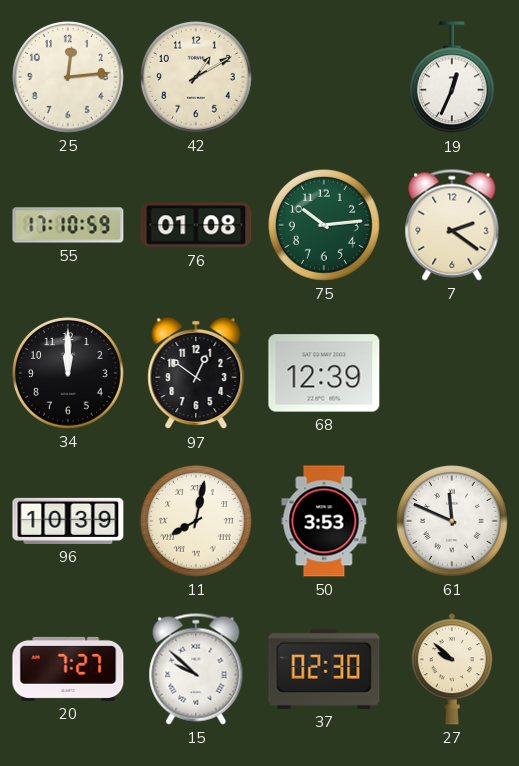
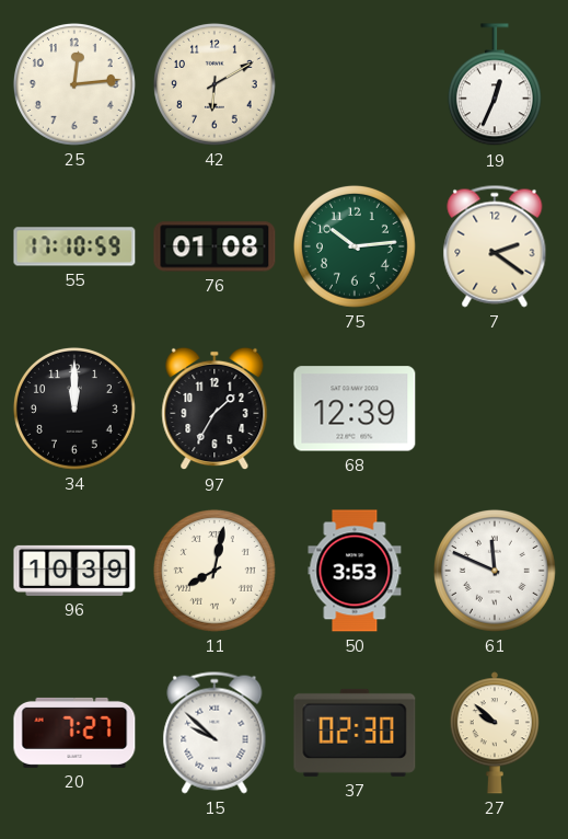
42: 1:10 -> 6:10 (215, 84)
97: 12:51 -> 1:35 (215, 409)
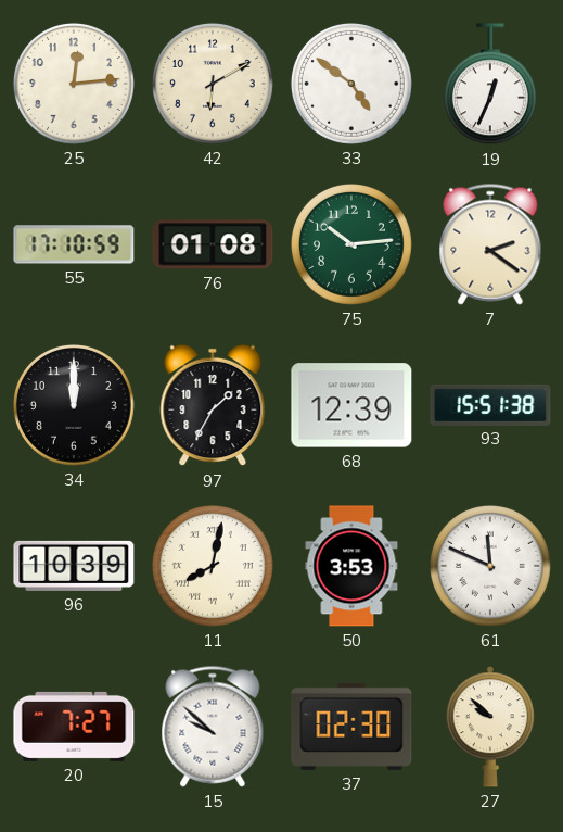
33: none -> 4:51 (351, 84)
93: none -> 15:51 (490, 404)
